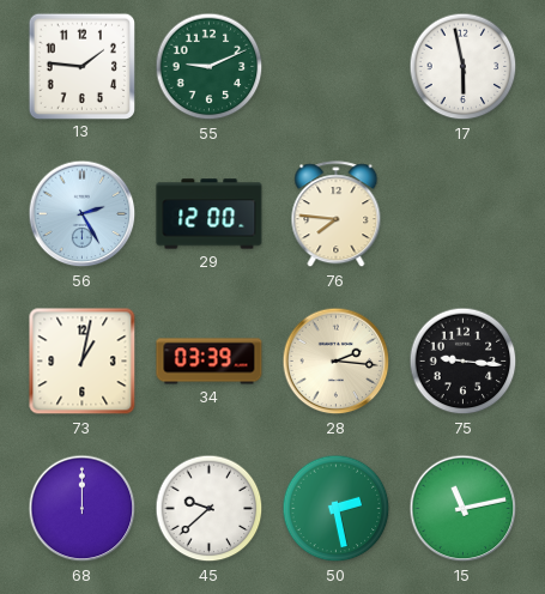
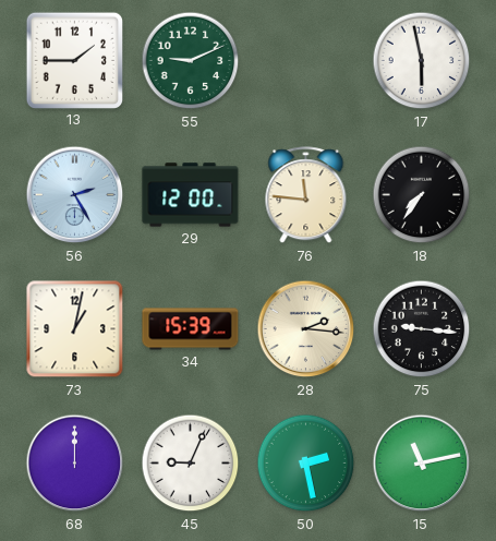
13: 1:46 -> 1:45 (74, 60)
76: 7:46 -> 11:46 (306, 195)
18: none -> 7:36 (422, 195)
34: 03:39 -> 15:39 (191, 329)
45: 9:38 -> 9:04 (191, 464)
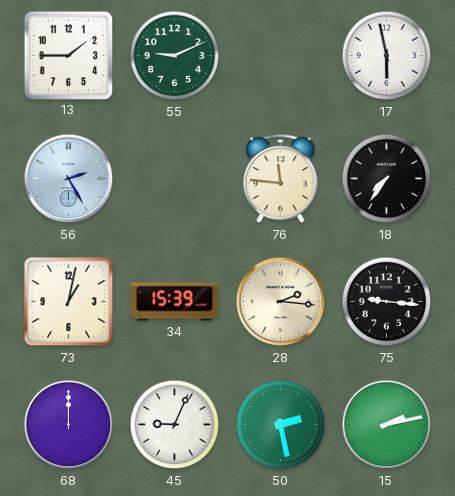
29: 12:00 -> none (191, 195)
15: 11:13 -> 2:13 (387, 425)
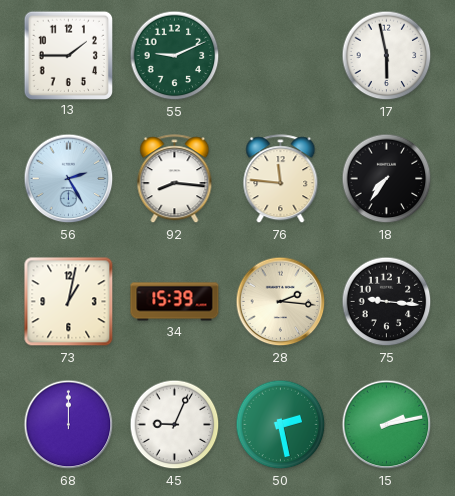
92: none -> 8:16 (175, 179)
